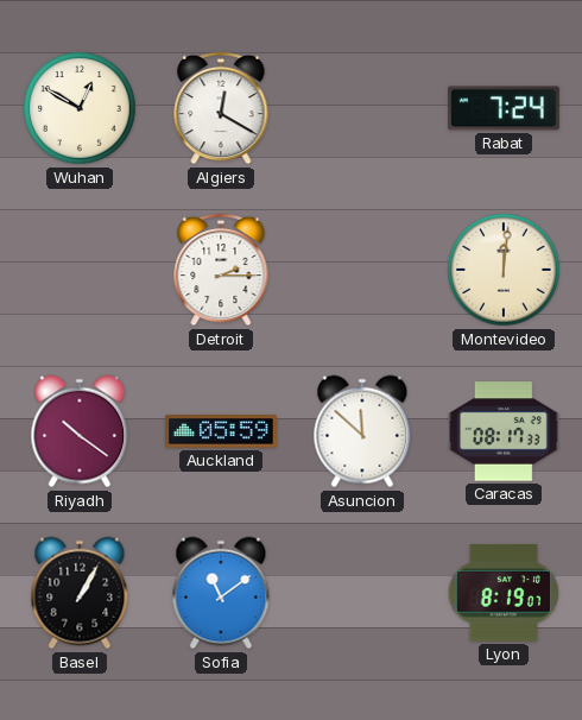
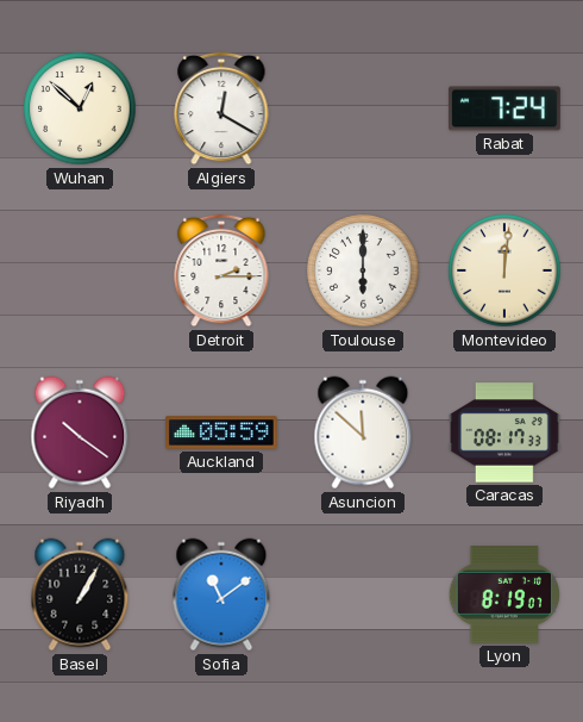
Wuhan: 12:50 -> 12:52 (80, 108)
Toulouse: none -> 6:00 (363, 270)
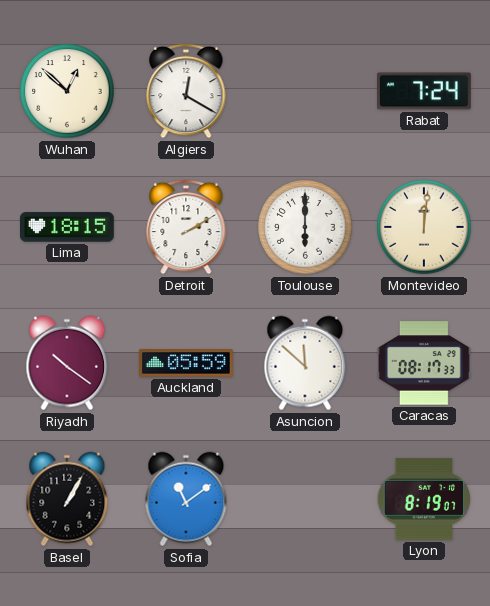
Lima: none -> 18:15 (68, 227)
Detroit: 2:15 -> 2:10 (186, 227)
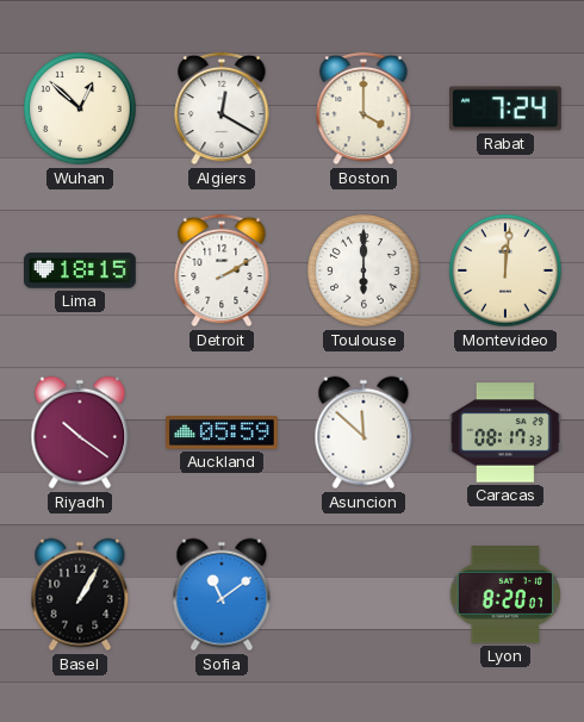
Boston: none -> 4:00 (364, 108)
Lyon: 8:19 -> 8:20 (505, 595)
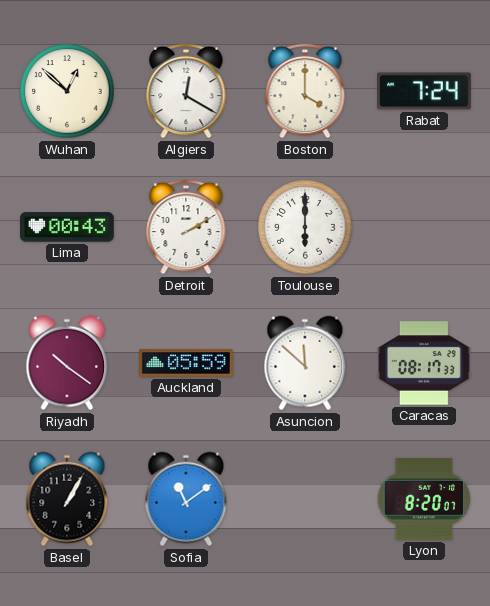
Lima: 18:15 -> 00:43 (68, 227)
Montevideo: 12:01 -> none (505, 270)
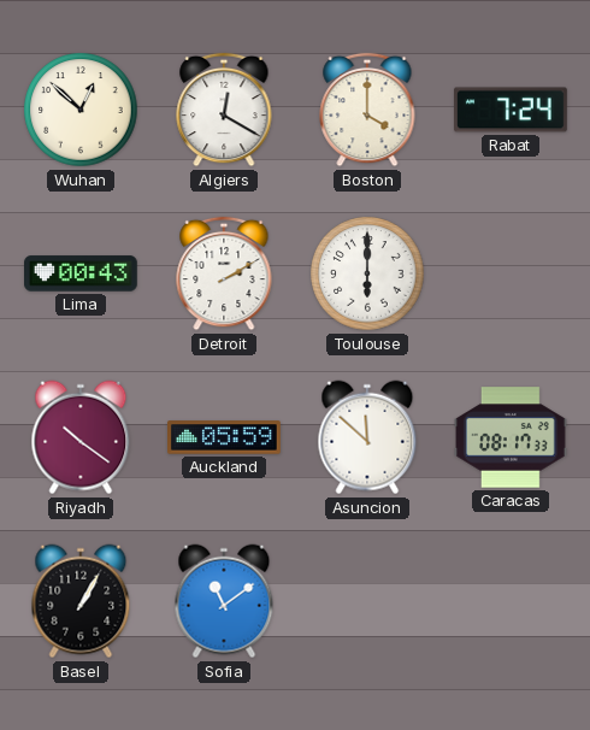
Lyon: 8:20 -> none (424, 499)
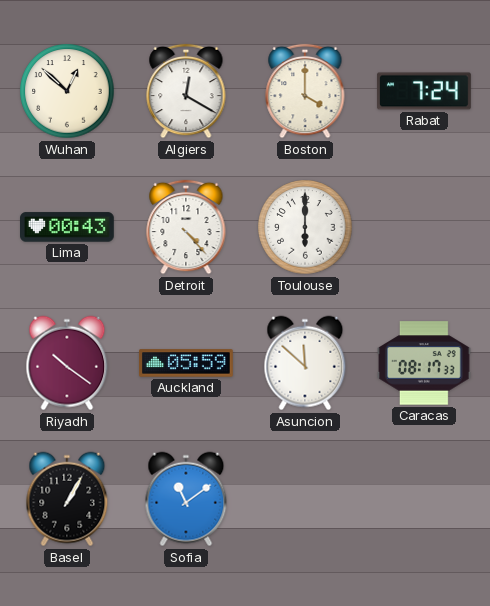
Detroit: 2:10 -> 4:23 (186, 227)
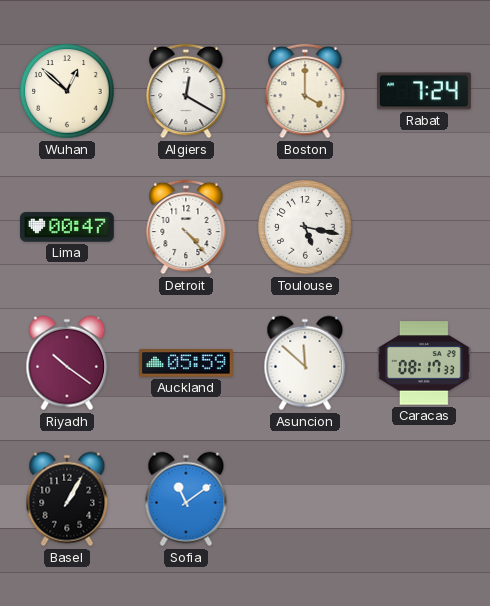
Lima: 00:43 -> 00:47 (68, 227)
Toulouse: 6:00 -> 5:17 (305, 227)
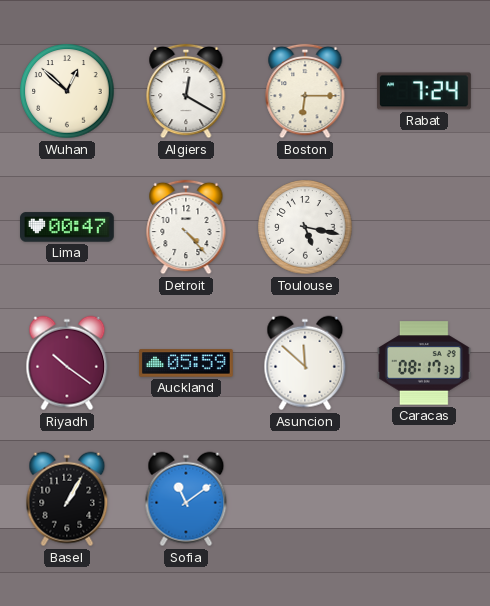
Boston: 4:00 -> 6:15 (305, 91)
